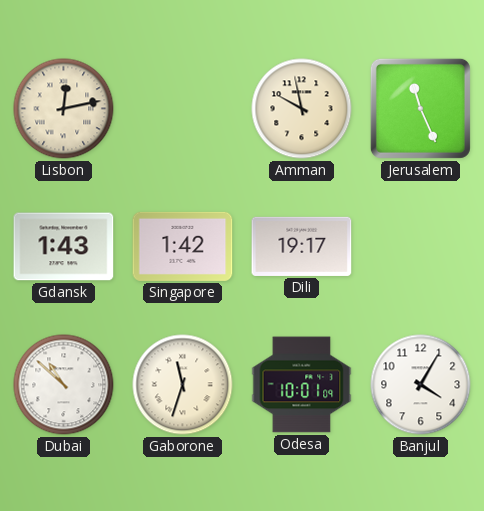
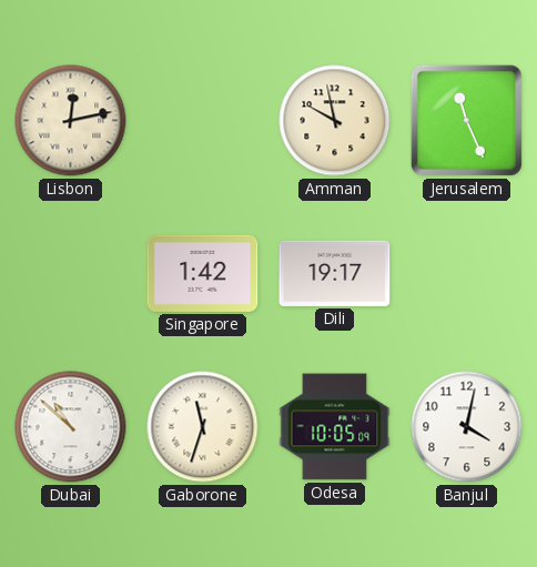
Gdansk: 1:43 -> none (64, 247)
Odesa: 10:01 -> 10:05 (335, 427)
Banjul: 4:05 -> 4:02 (467, 427)
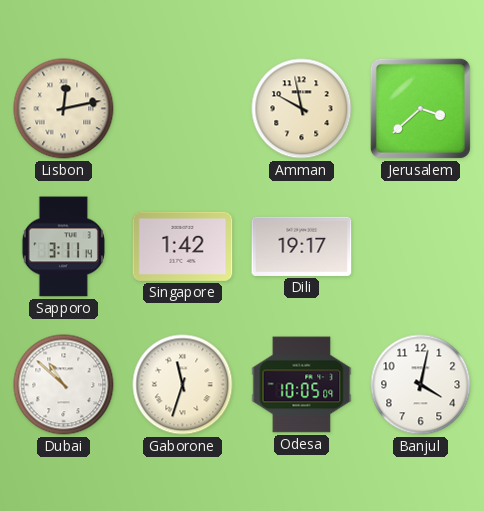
Jerusalem: 11:26 -> 3:38 (420, 108)
Sapporo: none -> 3:11 (63, 247)
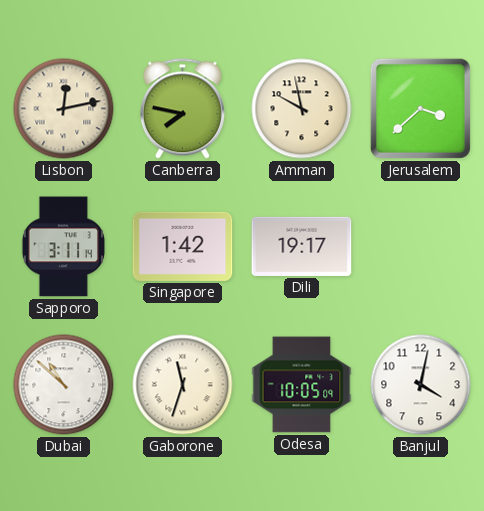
Canberra: none -> 7:47 (182, 109)
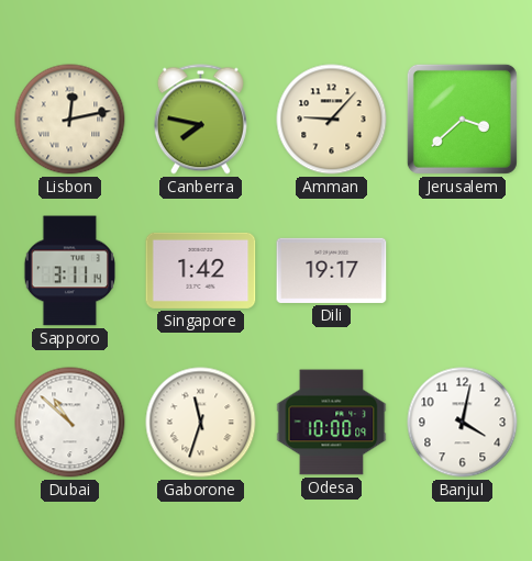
Amman: 9:58 -> 9:07 (332, 120)
Odesa: 10:05 -> 10:00 (332, 423)
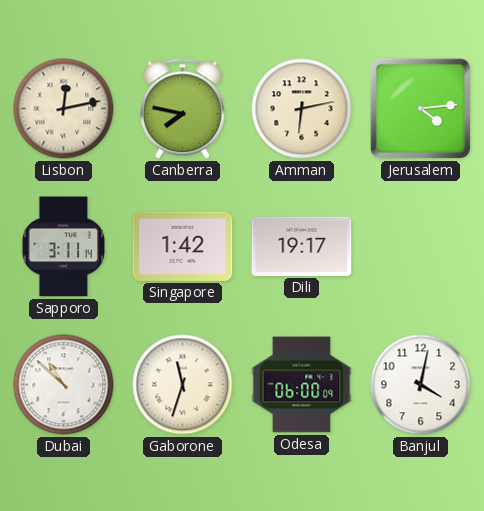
Amman: 9:07 -> 6:13 (302, 109)
Jerusalem: 3:38 -> 4:14 (420, 108)
Odesa: 10:00 -> 06:00 (302, 385)
